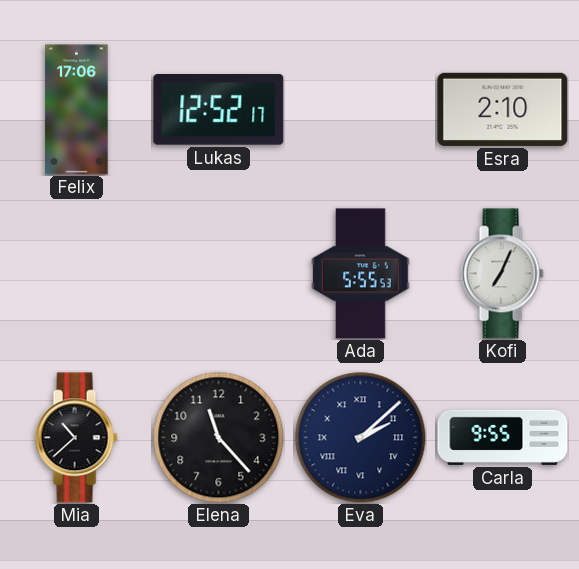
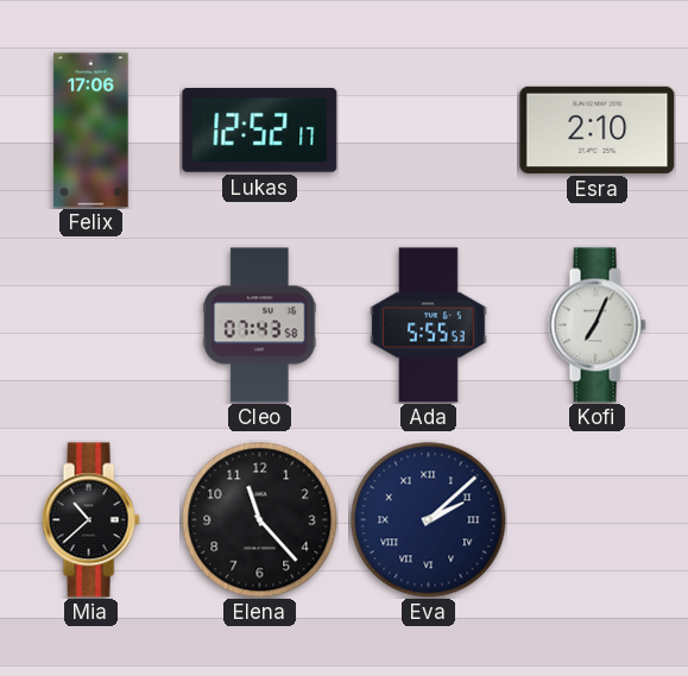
Cleo: none -> 07:43 (259, 326)
Carla: 9:55 -> none (503, 437)
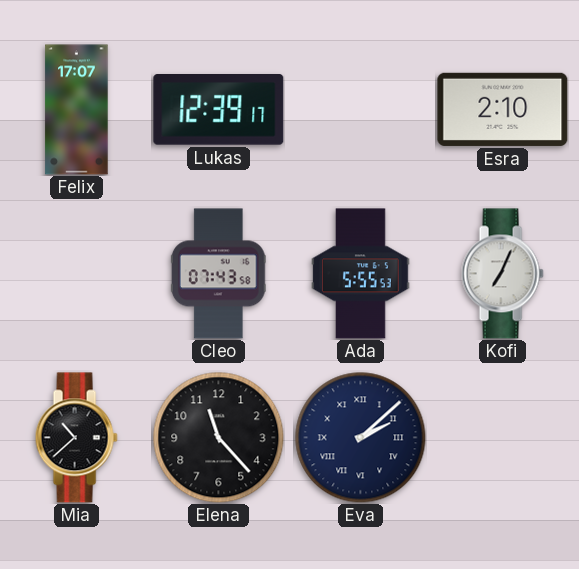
Felix: 17:06 -> 17:07 (77, 110)
Lukas: 12:52 -> 12:39 (219, 110)
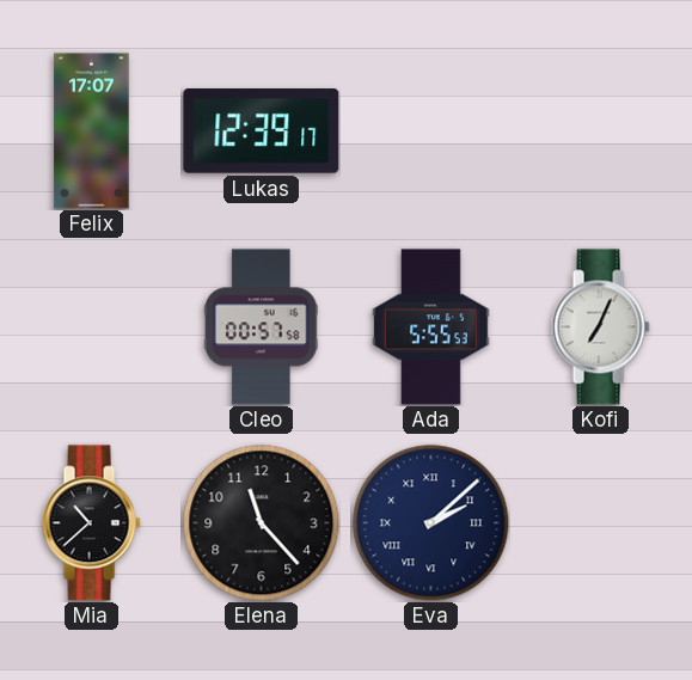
Esra: 2:10 -> none (503, 109)
Cleo: 07:43 -> 00:57 (261, 327)
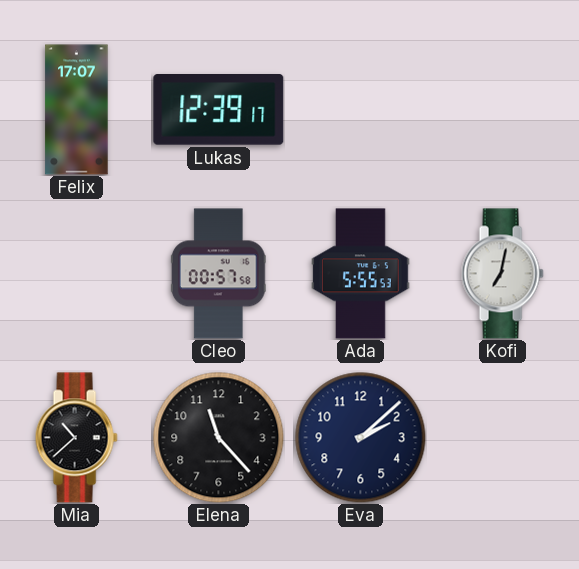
Kofi: 7:04 -> 7:02 (502, 274)
Eva numerals: Roman -> Arabic (361, 438)
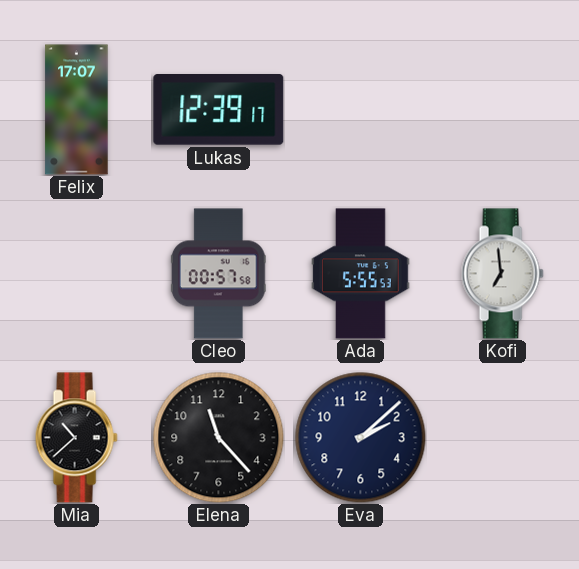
Kofi: 7:02 -> 6:59 (502, 274)
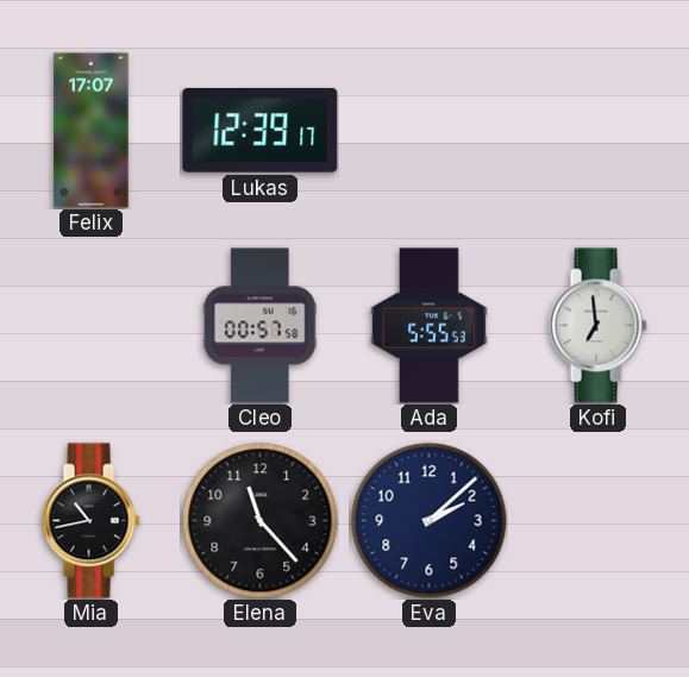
Mia: 10:38 -> 10:43 (90, 521)
